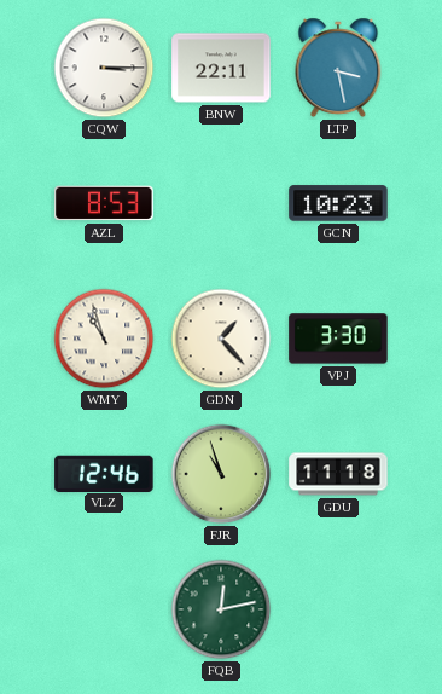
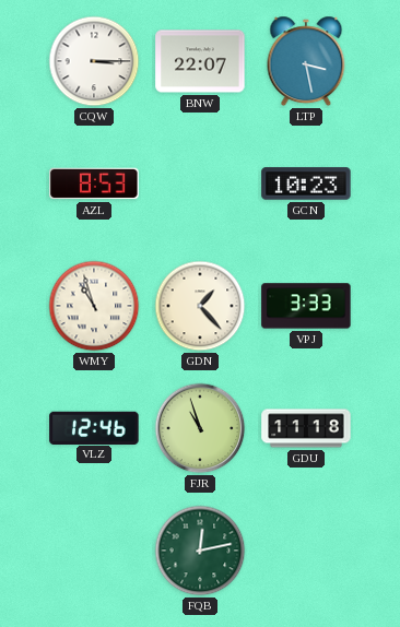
BNW: 22:11 -> 22:07 (200, 61)
VPJ: 3:30 -> 3:33 (306, 306)
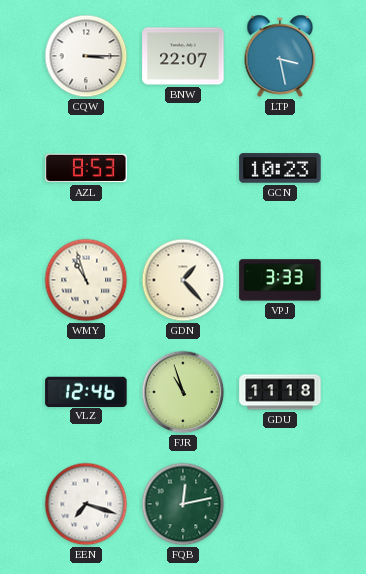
EEN: none -> 7:18 (86, 504)
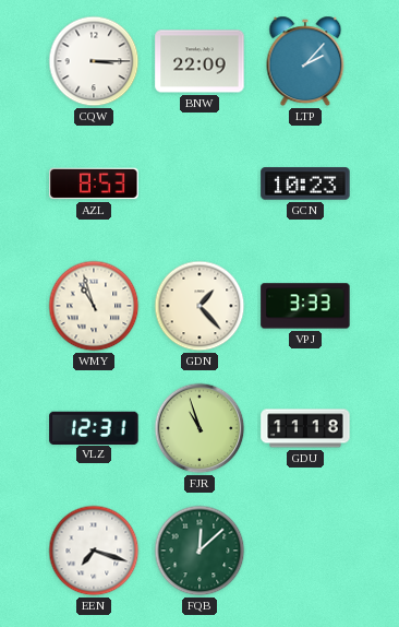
BNW: 22:07 -> 22:09 (199, 61)
LTP: 3:28 -> 2:07 (305, 61)
VLZ: 12:46 -> 12:31 (94, 427)
FQB: 12:13 -> 12:08 (199, 551)
